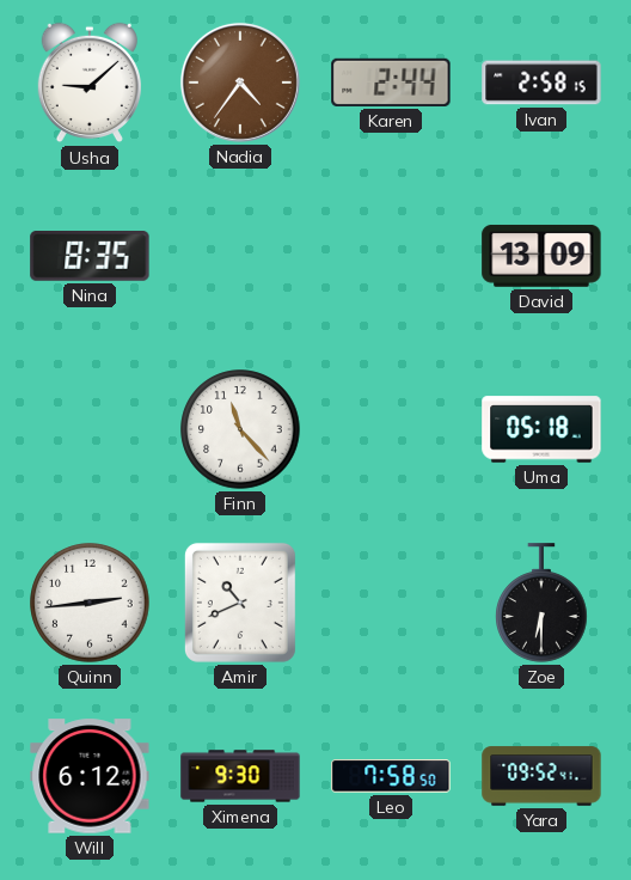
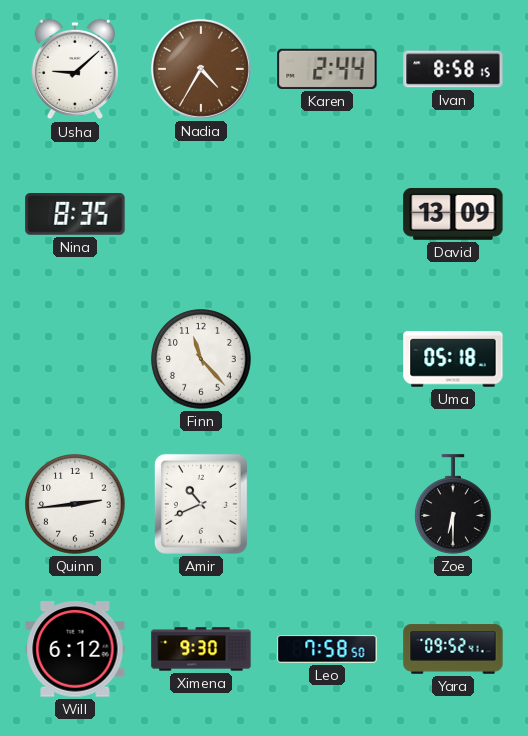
Nadia: 4:36 -> 4:35 (201, 69)
Ivan: 2:58 -> 8:58 (453, 69)
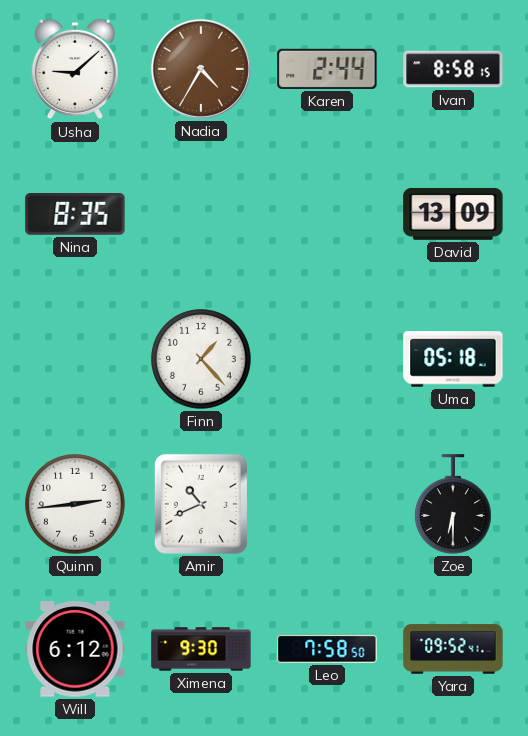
Finn: 11:23 -> 1:23 (201, 359)
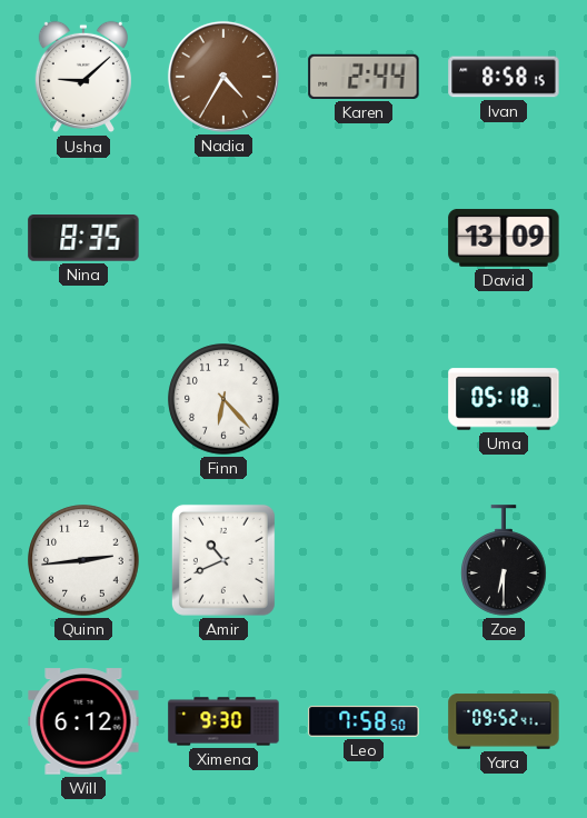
Finn: 1:23 -> 6:23 (223, 399)
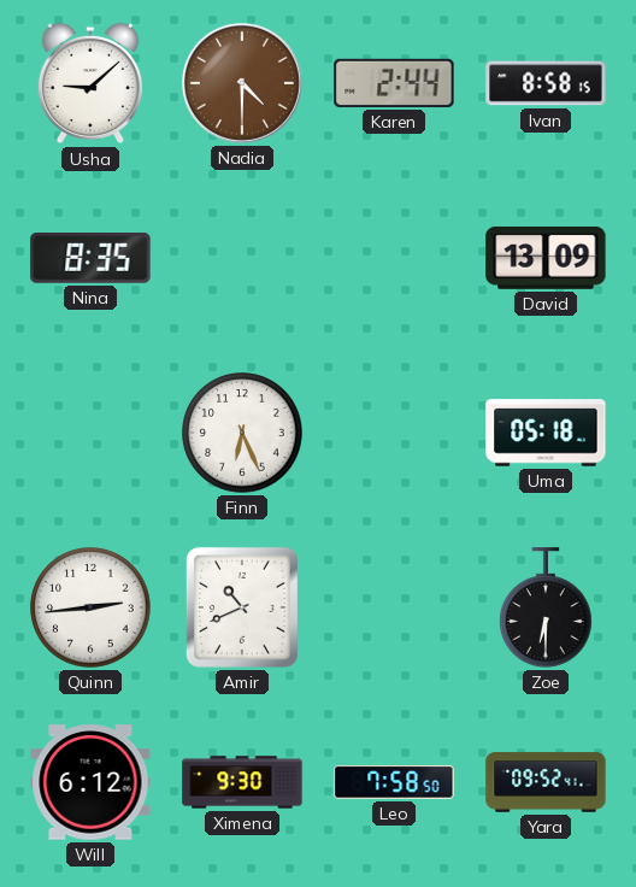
Nadia: 4:35 -> 4:30 (242, 83)
Finn: 6:23 -> 6:26 (242, 433)
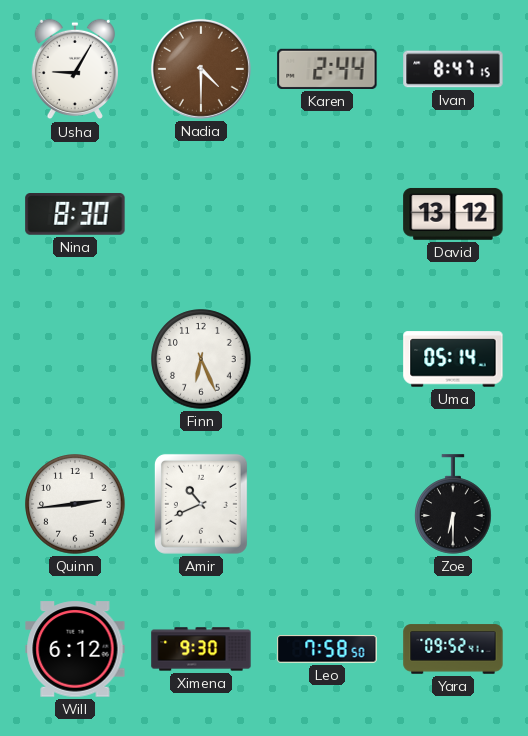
Usha: 9:08 -> 9:05 (75, 69)
Ivan: 8:58 -> 8:47 (453, 69)
Nina: 8:35 -> 8:30 (75, 215)
David: 13:09 -> 13:12 (453, 214)
Uma: 05:18 -> 05:14 (453, 359)
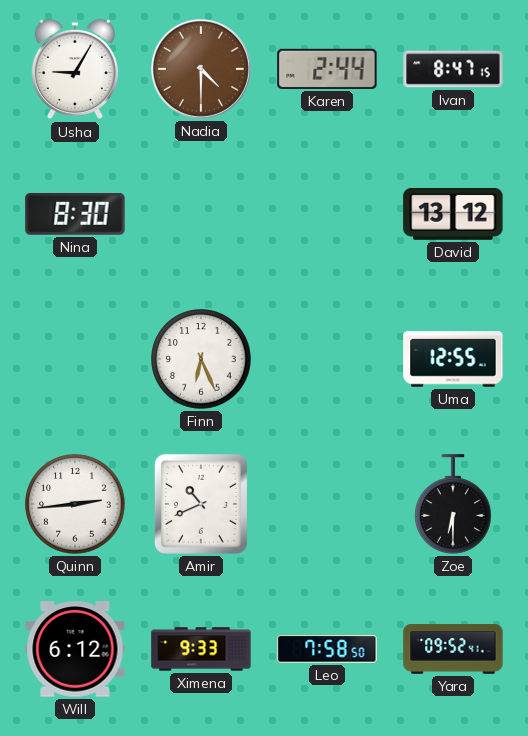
Uma: 05:14 -> 12:55 (453, 359)
Ximena: 9:30 -> 9:33 (201, 649)
